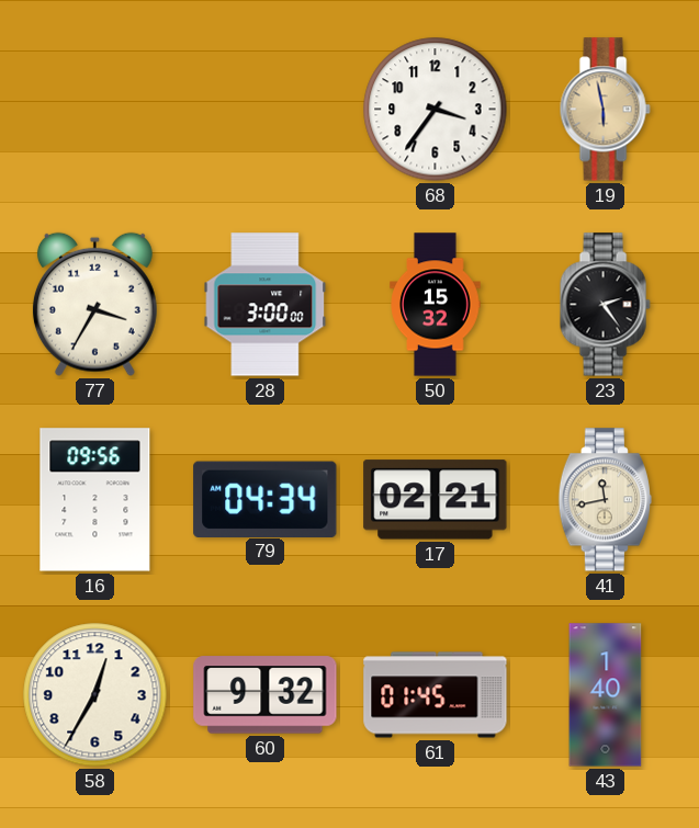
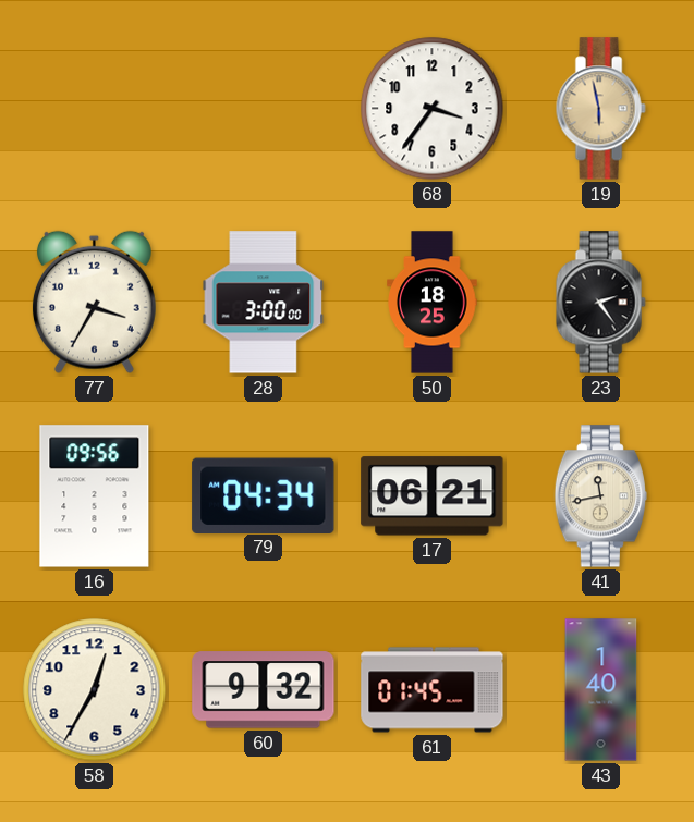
50: 15:32 -> 18:25 (433, 303)
17: 02:21 -> 06:21 (433, 496)
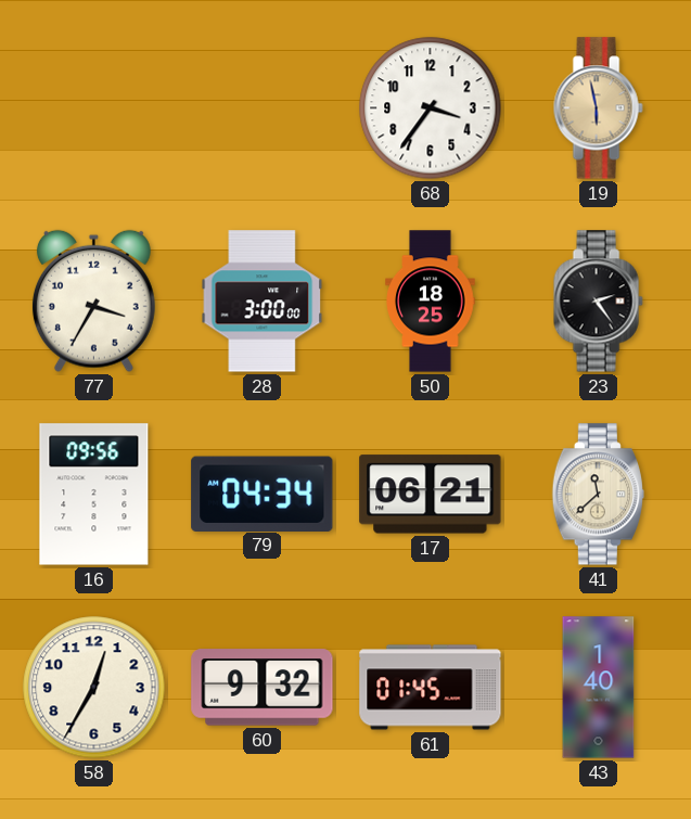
41: 11:43 -> 11:38 (598, 495)
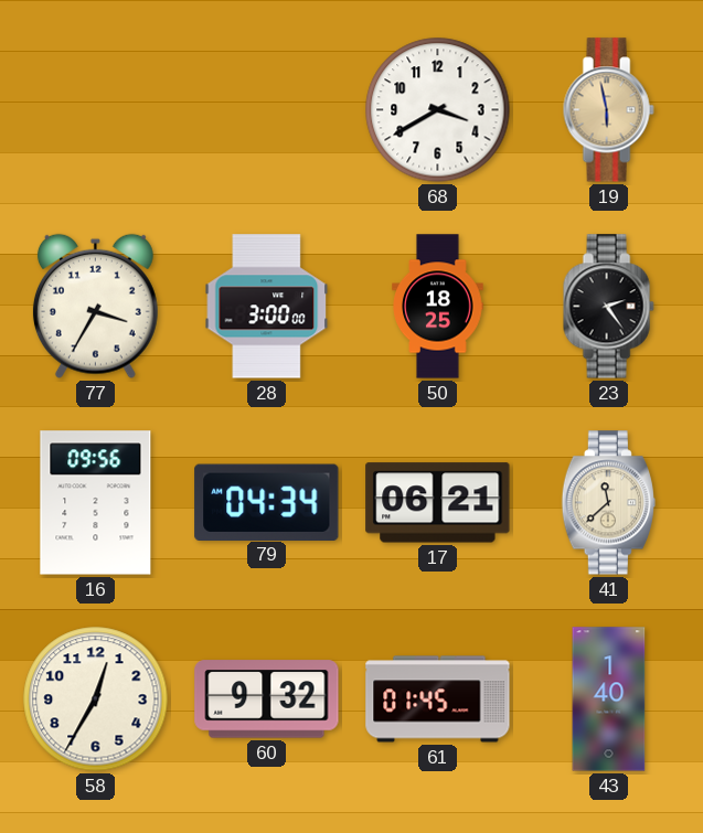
68: 3:36 -> 3:40 (438, 110)
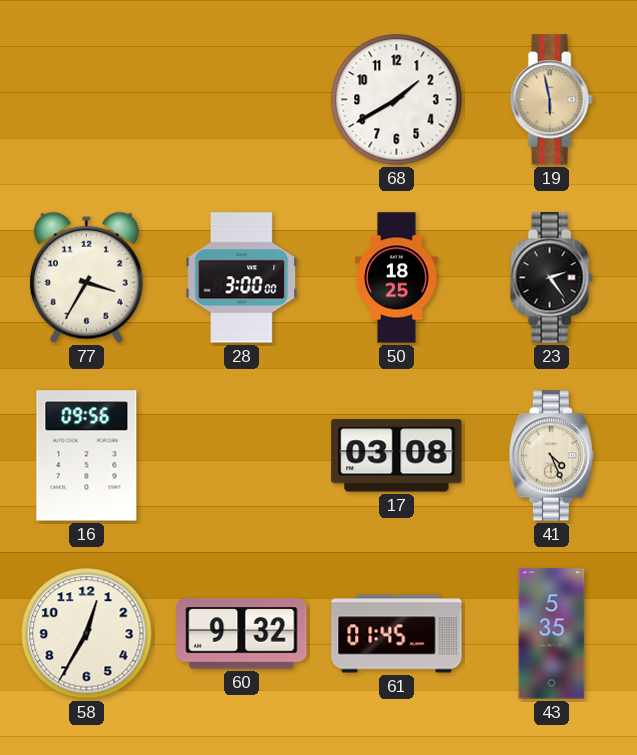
68: 3:40 -> 1:40 (397, 100)
79: 04:34 -> none (267, 502)
17: 06:21 -> 03:08 (397, 456)
41: 11:38 -> 4:26 (551, 456)
43: 1:40 -> 5:35 (552, 634)
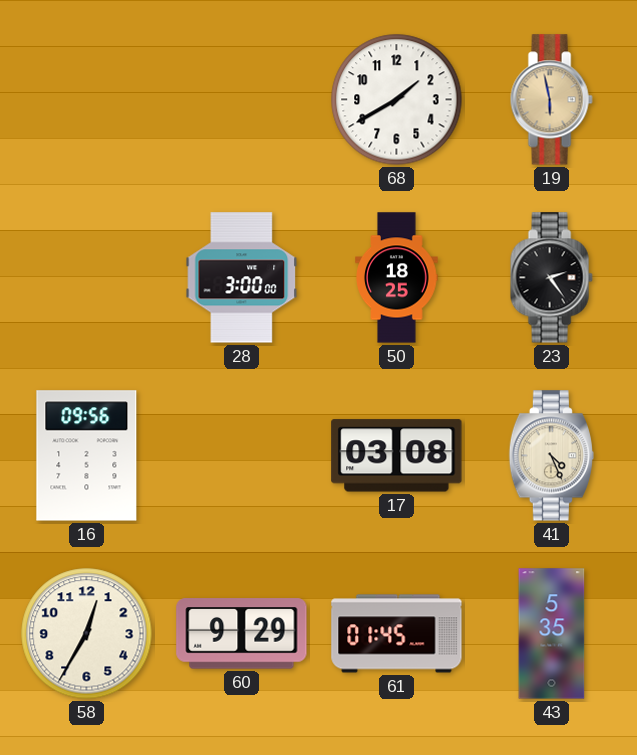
77: 3:35 -> none (86, 277)
60: 9:32 -> 9:29 (242, 634)
